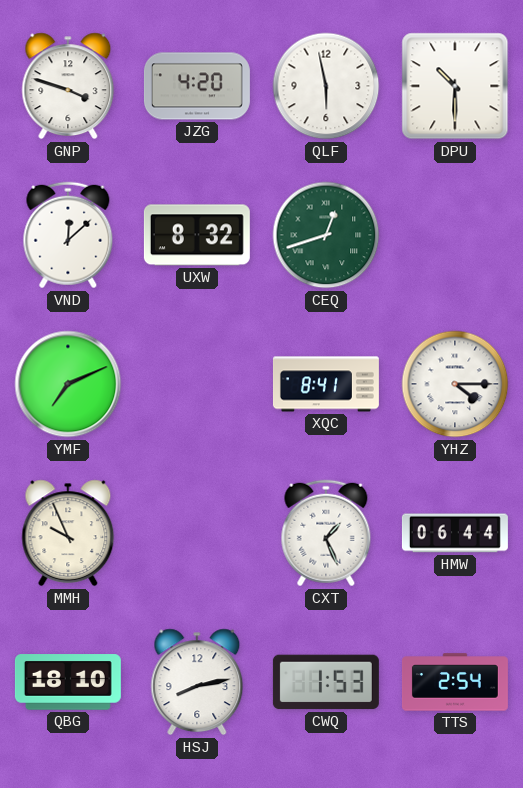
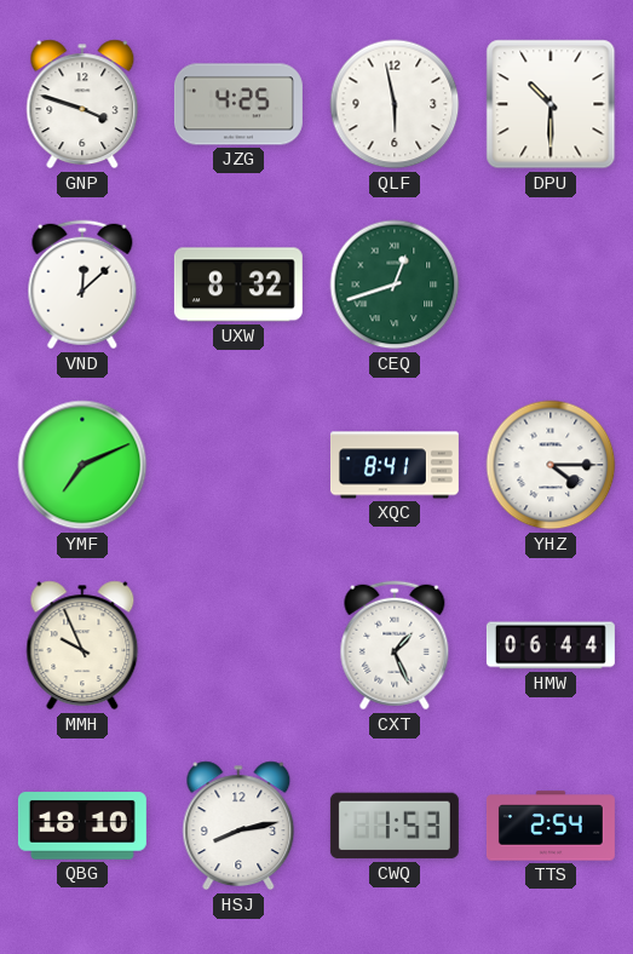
JZG: 4:20 -> 4:25 (238, 104)
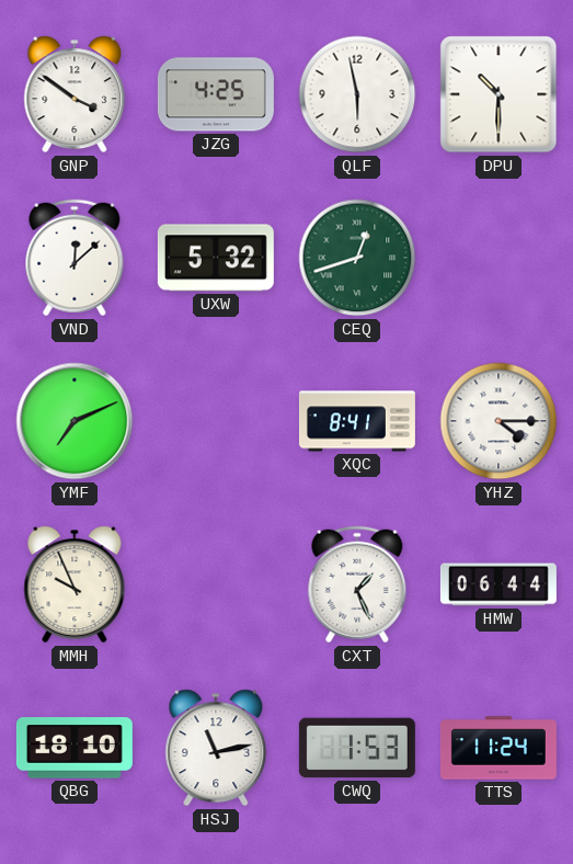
GNP: 3:48 -> 3:51 (75, 94)
UXW: 8:32 -> 5:32 (216, 258)
HSJ: 8:13 -> 11:13 (216, 748)
TTS: 2:54 -> 11:24 (498, 748)
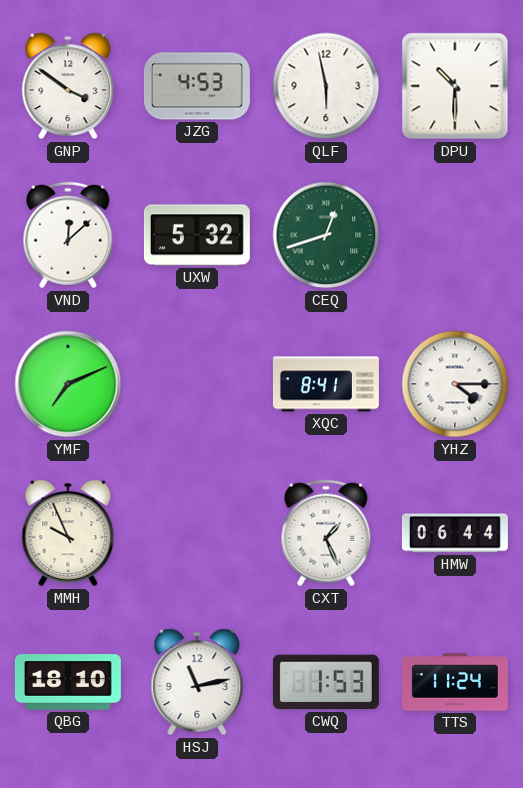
JZG: 4:25 -> 4:53 (197, 86)
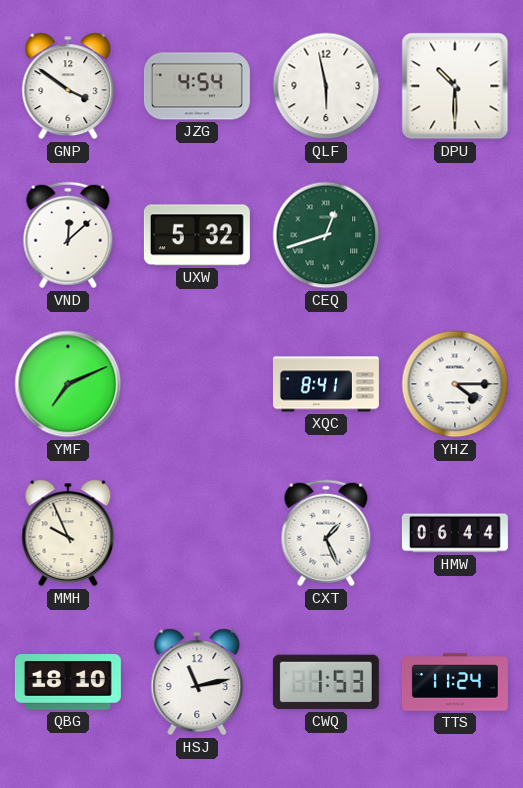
JZG: 4:53 -> 4:54 (197, 86)
